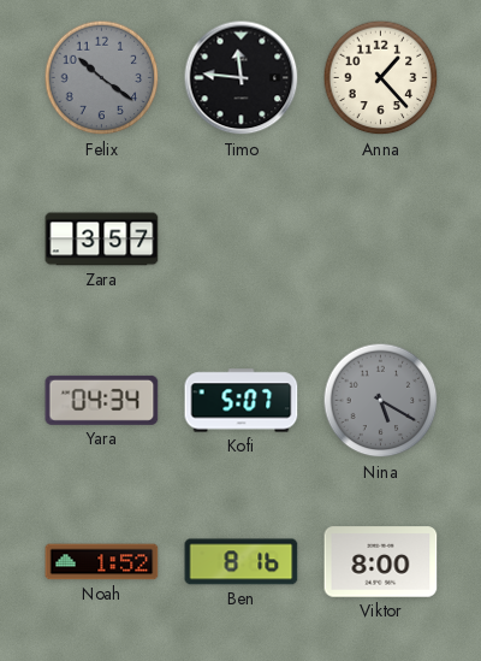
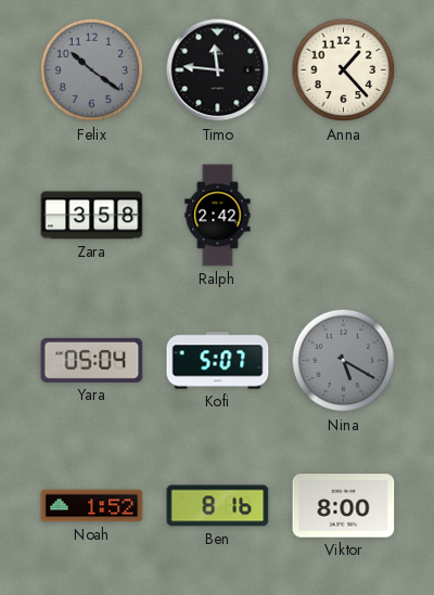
Zara: 3:57 -> 3:58 (92, 216)
Ralph: none -> 2:42 (218, 216)
Yara: 04:34 -> 05:04 (92, 360)
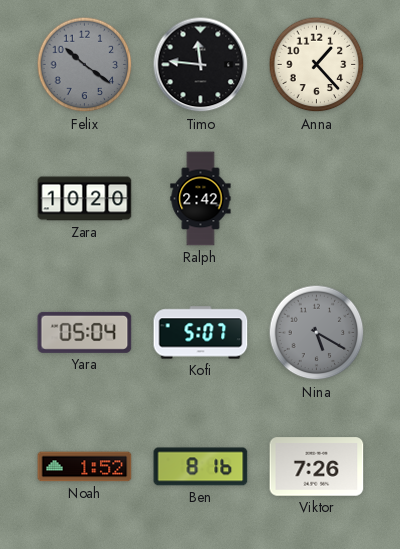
Zara: 3:58 -> 10:20 (85, 199)
Viktor: 8:00 -> 7:26 (317, 467)
